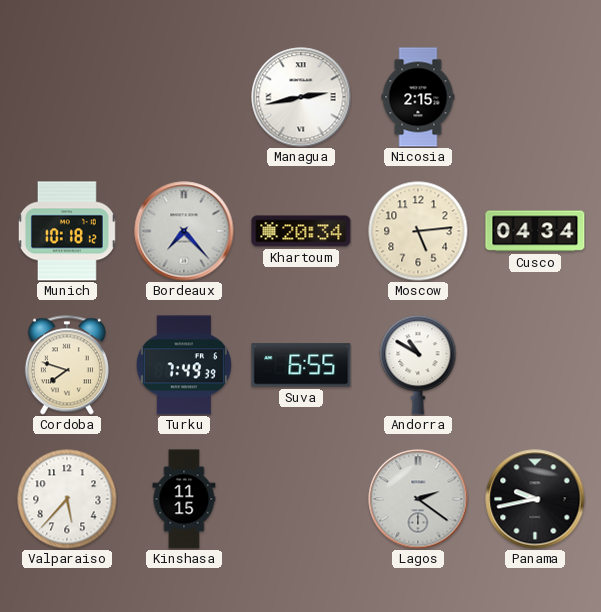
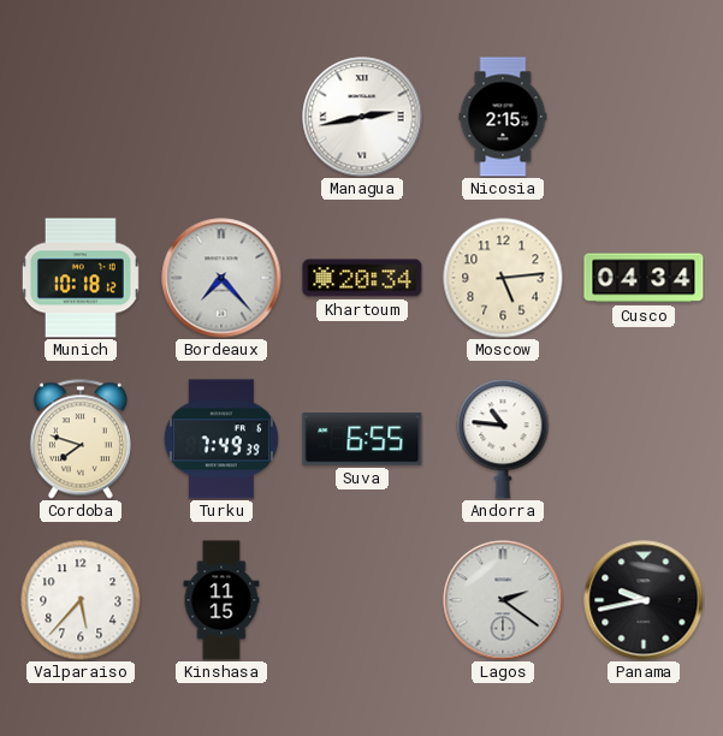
Andorra: 10:50 -> 10:46 (503, 439)
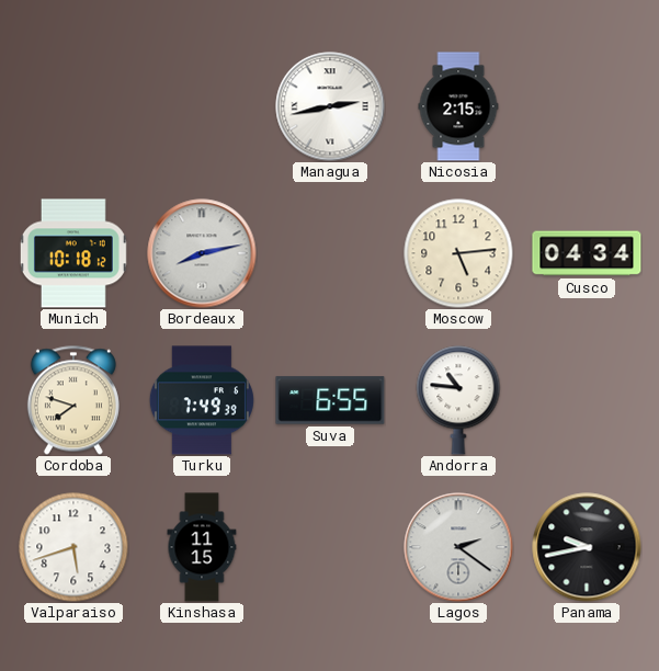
Bordeaux: 7:23 -> 8:13 (202, 253)
Khartoum: 20:34 -> none (362, 278)
Valparaiso: 5:37 -> 5:42 (73, 547)
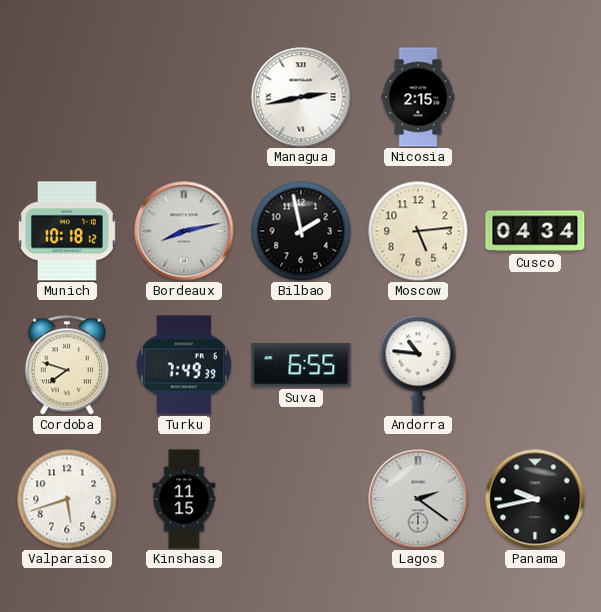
Bilbao: none -> 1:58 (301, 231)
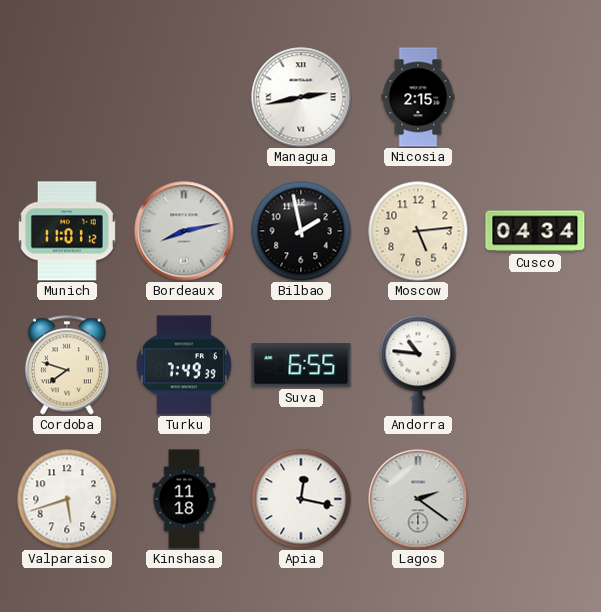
Munich: 10:18 -> 11:01 (67, 231)
Kinshasa: 11:15 -> 11:18 (184, 499)
Apia: none -> 12:17 (301, 499)
Panama: 9:43 -> none (535, 499)
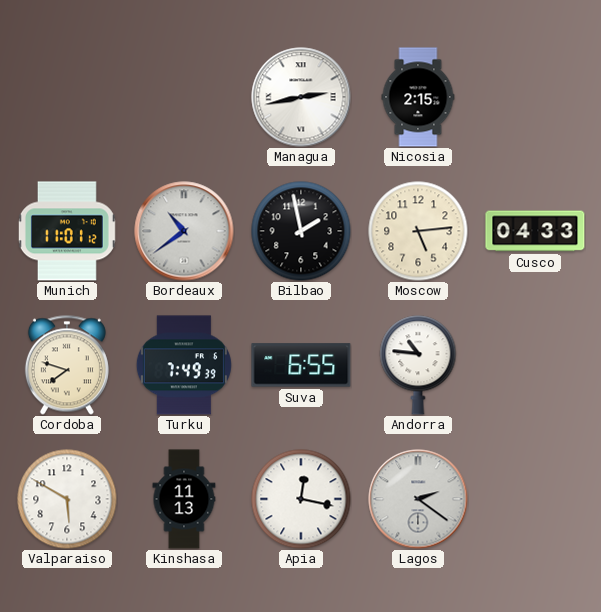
Bordeaux: 8:13 -> 10:39 (184, 231)
Cusco: 04:34 -> 04:33 (535, 231)
Valparaiso: 5:42 -> 5:50 (67, 499)
Kinshasa: 11:18 -> 11:13 (184, 499)
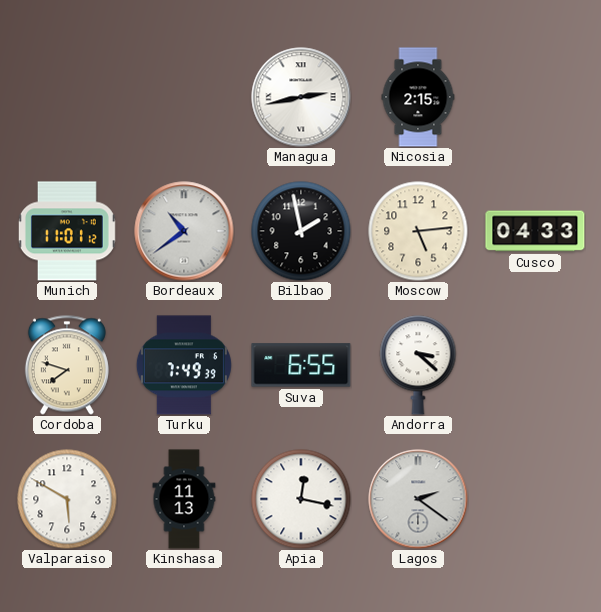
Andorra: 10:46 -> 3:22 (418, 365)
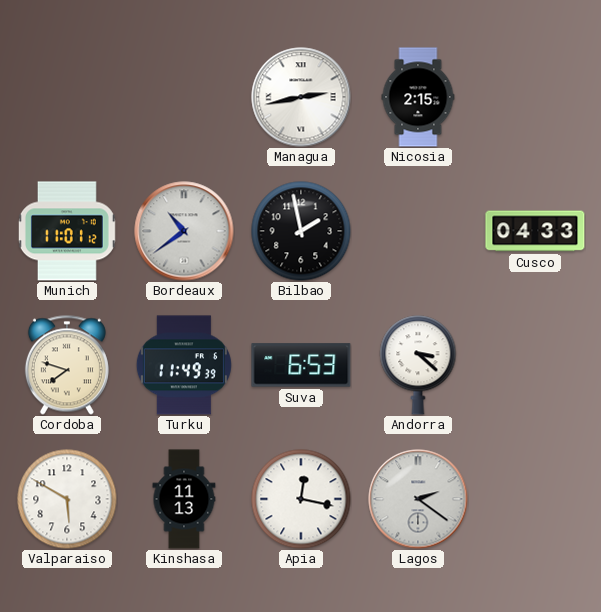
Moscow: 5:14 -> none (418, 231)
Turku: 7:49 -> 11:49 (184, 365)
Suva: 6:55 -> 6:53 (301, 365)
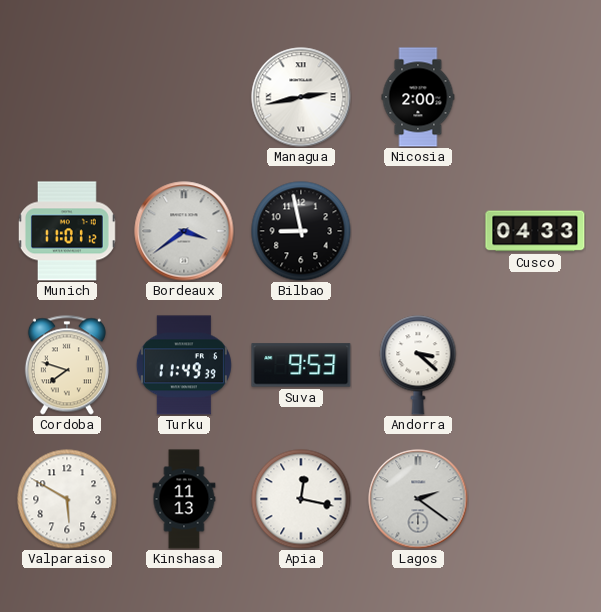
Nicosia: 2:15 -> 2:00 (418, 97)
Bordeaux: 10:39 -> 3:39 (184, 231)
Bilbao: 1:58 -> 8:58 (301, 231)
Suva: 6:53 -> 9:53 (301, 365)
